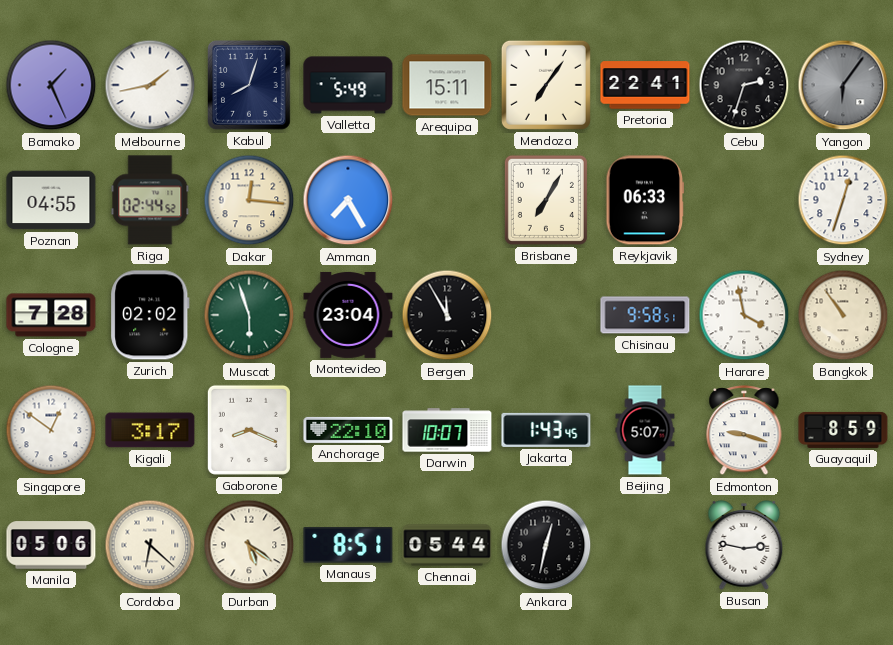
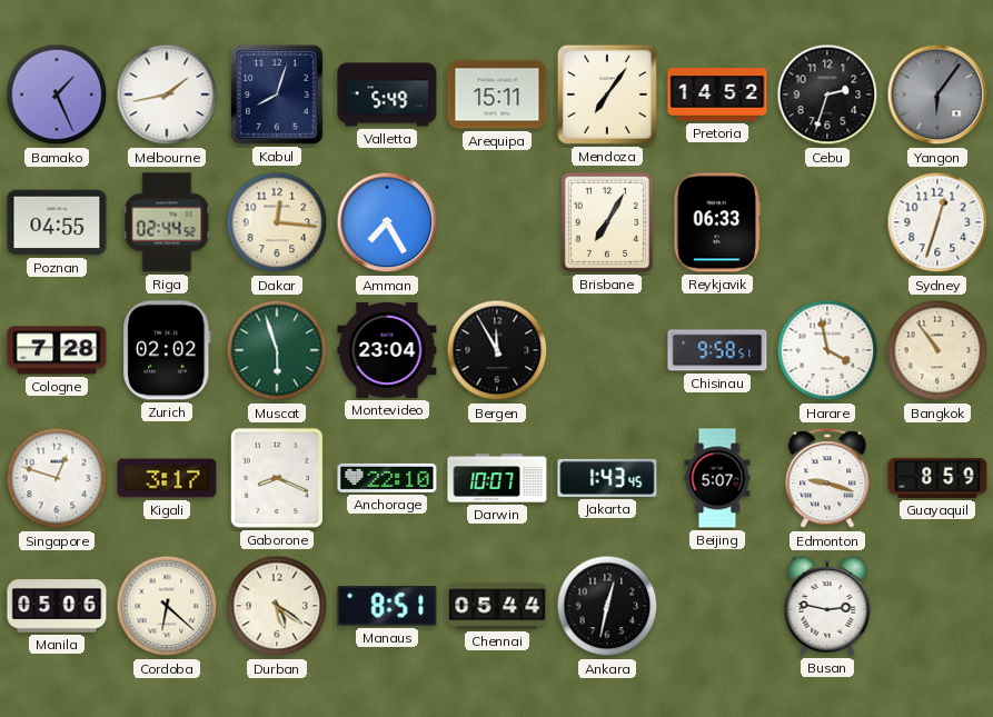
Pretoria: 22:41 -> 14:52 (717, 94)
Singapore: 12:51 -> 12:48 (57, 478)
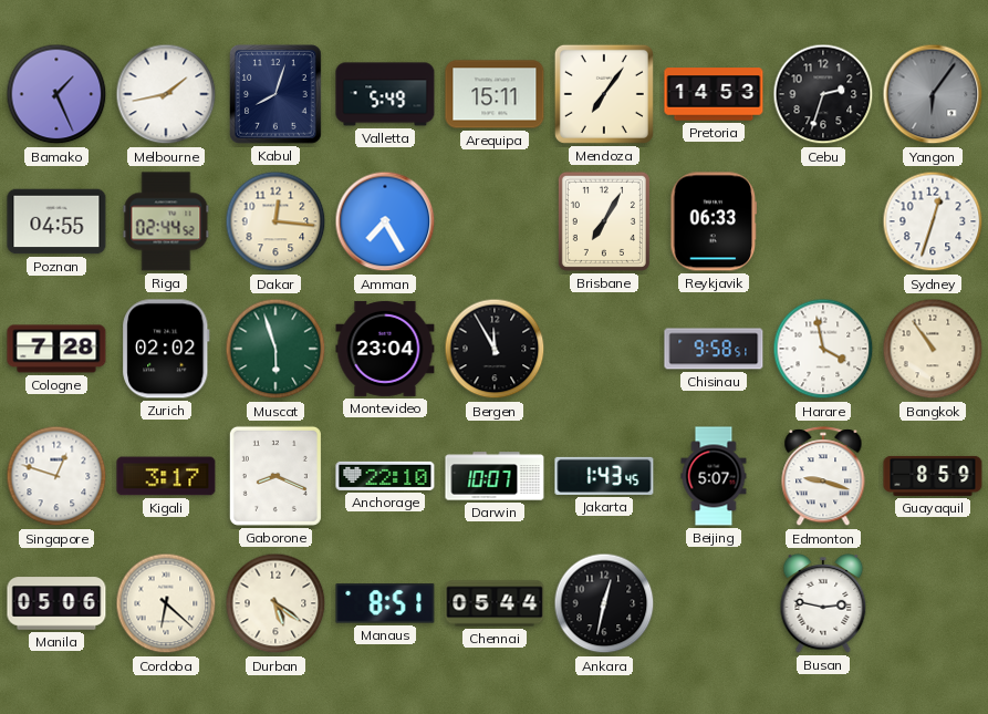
Pretoria: 14:52 -> 14:53 (714, 94)
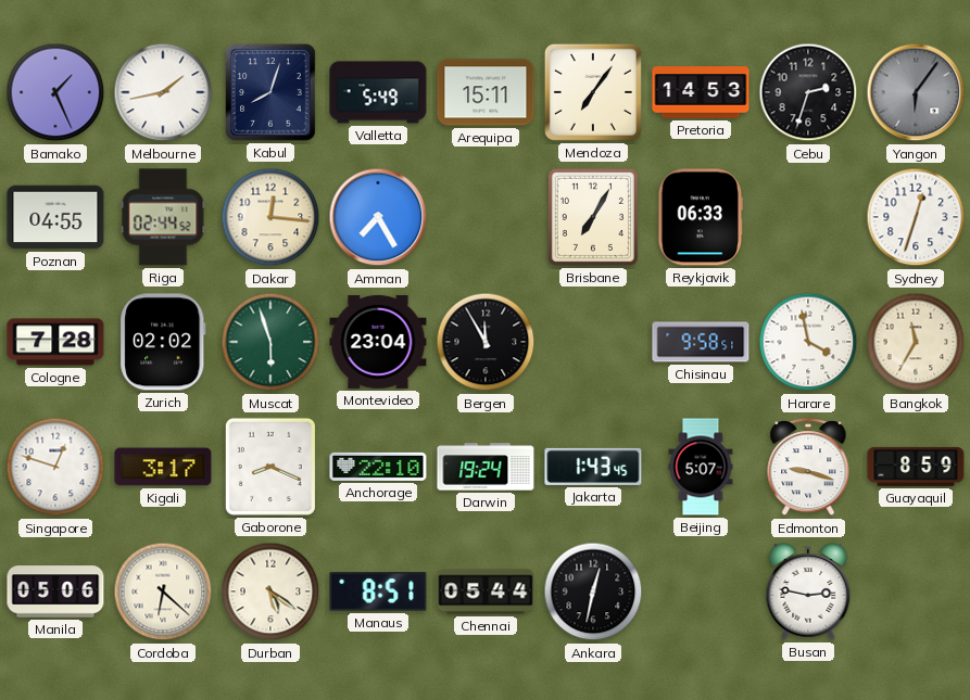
Bangkok: 10:54 -> 11:35 (916, 342)
Darwin: 10:07 -> 19:24 (486, 467)
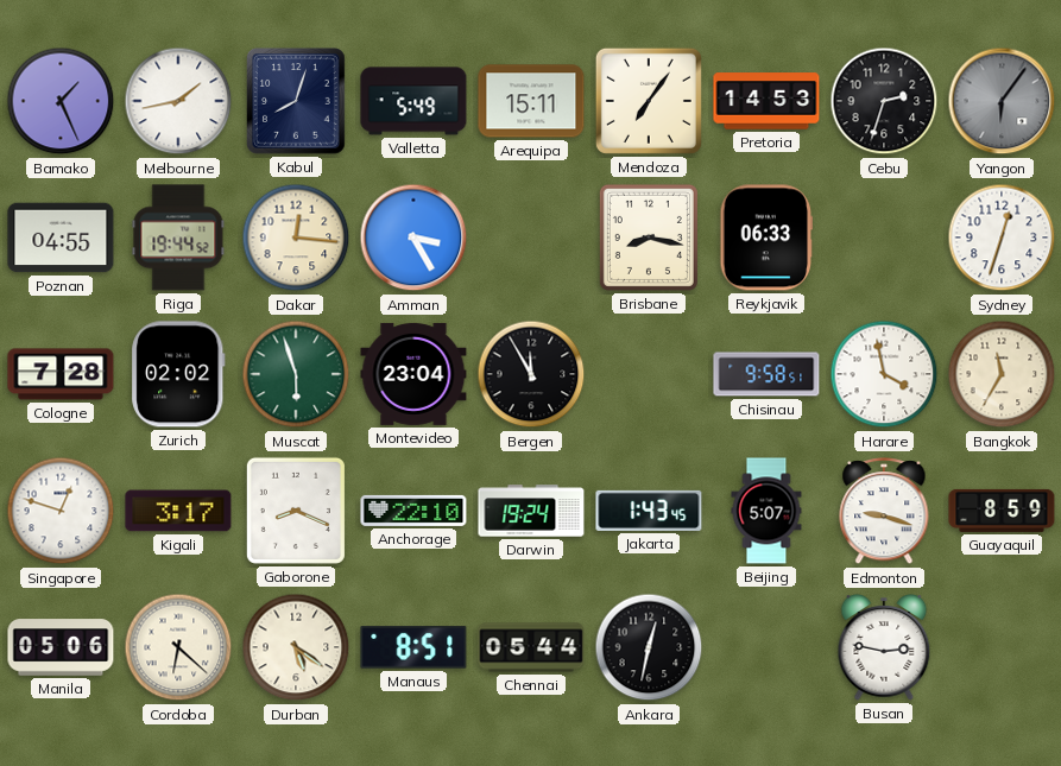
Riga: 02:44 -> 19:44 (178, 238)
Amman: 7:25 -> 3:25 (413, 238)
Brisbane: 7:05 -> 8:17 (649, 238)
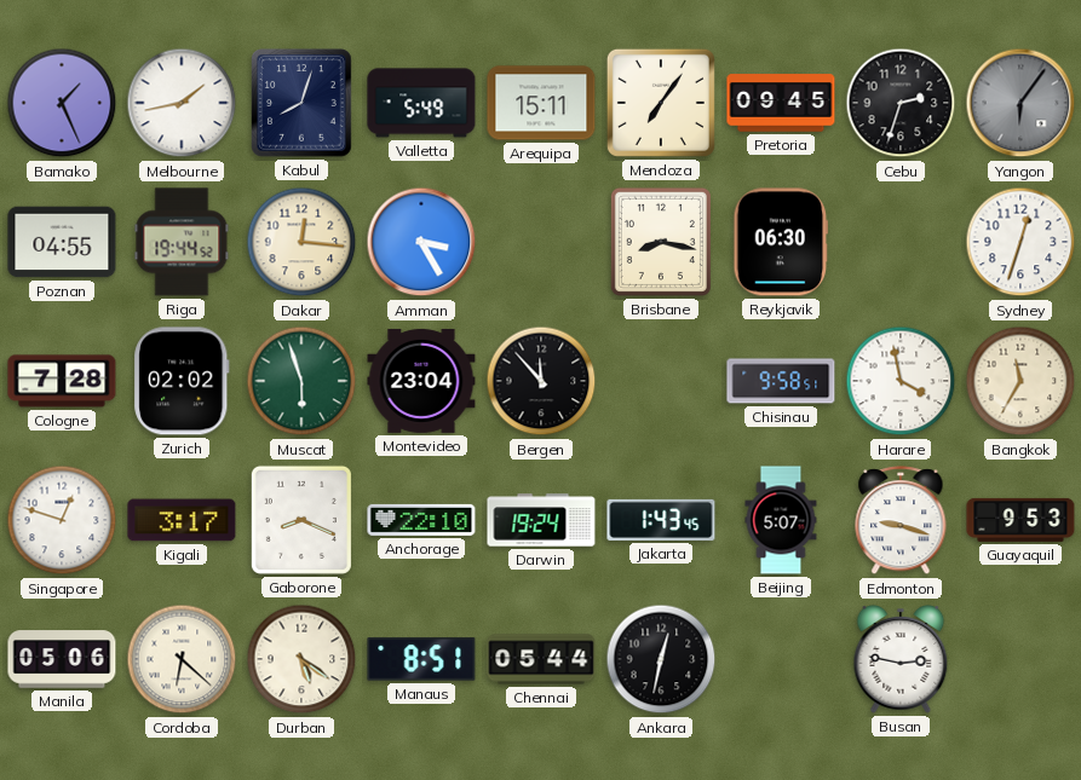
Pretoria: 14:53 -> 09:45 (781, 103)
Reykjavik: 06:33 -> 06:30 (781, 242)
Bergen: 11:55 -> 11:53 (541, 381)
Guayaquil: 8:59 -> 9:53 (1020, 520)
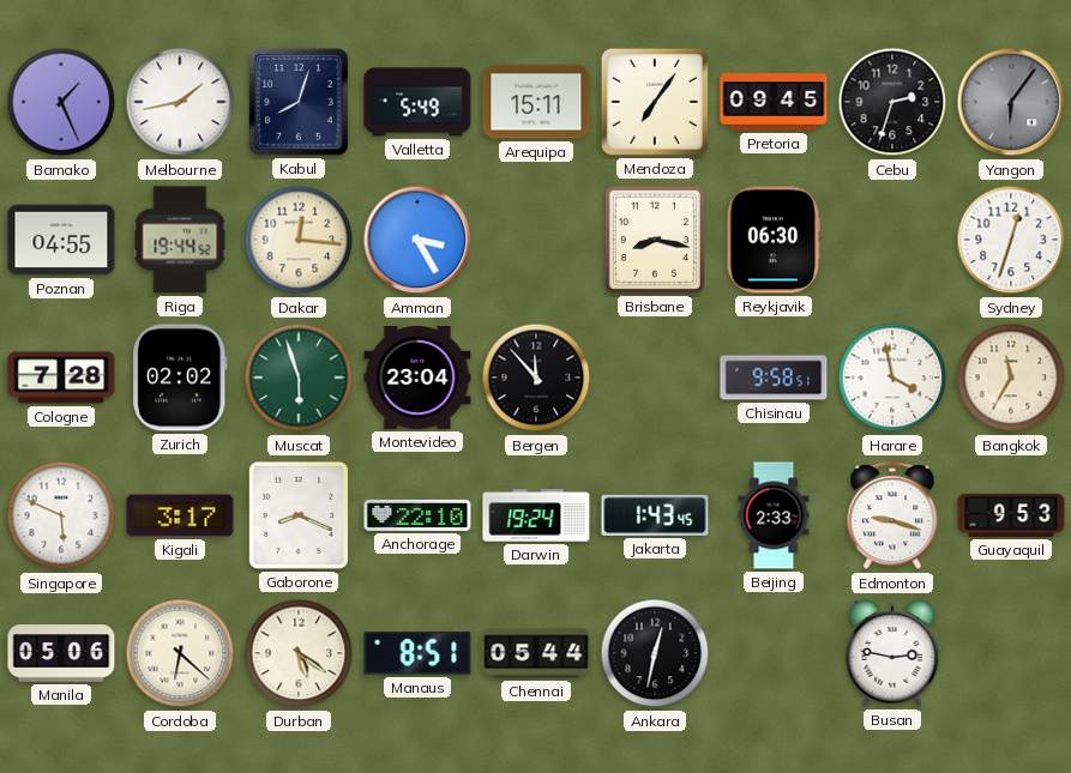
Singapore: 12:48 -> 5:49 (61, 515)
Beijing: 5:07 -> 2:33 (774, 515)
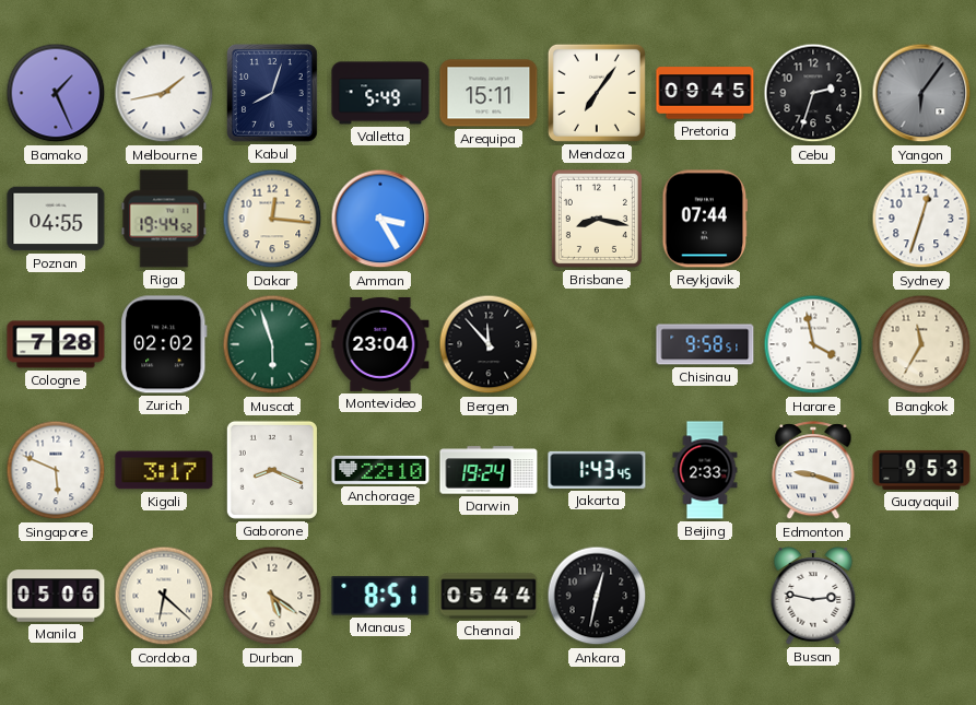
Reykjavik: 06:30 -> 07:44 (705, 219)
